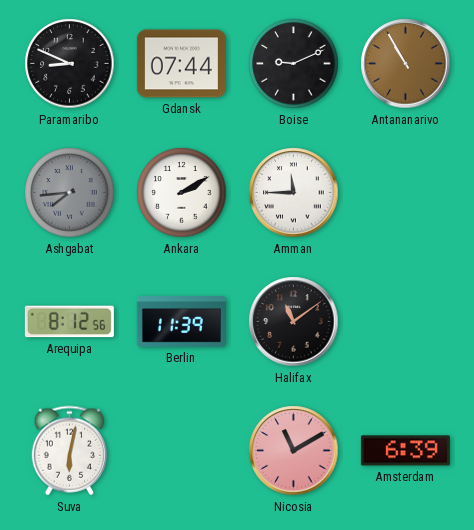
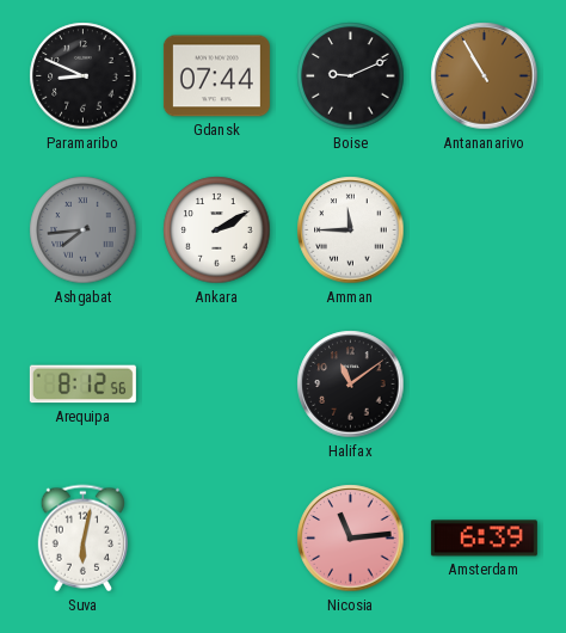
Berlin: 11:39 -> none (181, 322)
Nicosia: 11:10 -> 11:14 (351, 539)
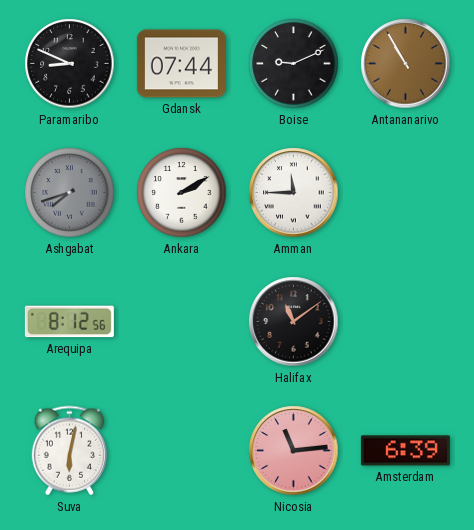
Ashgabat: 7:44 -> 7:42 (70, 193)
